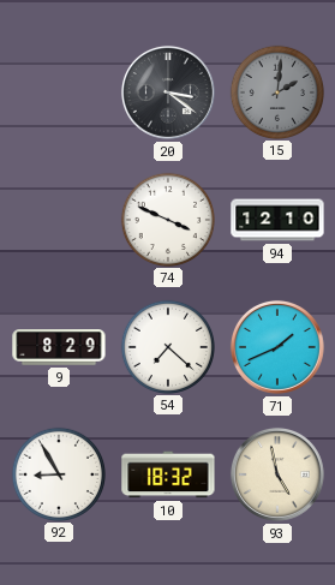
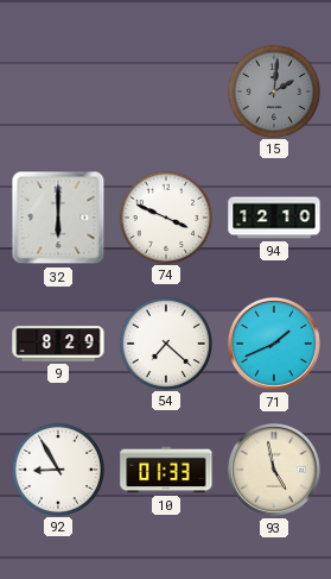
20: 3:21 -> none (168, 92)
32: none -> 6:00 (58, 218)
10: 18:32 -> 01:33 (166, 470)
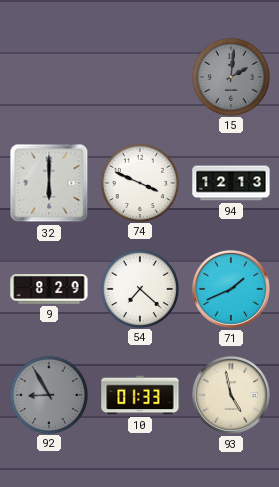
94: 12:10 -> 12:13 (231, 183)
92 dial: white -> grey (48, 394)
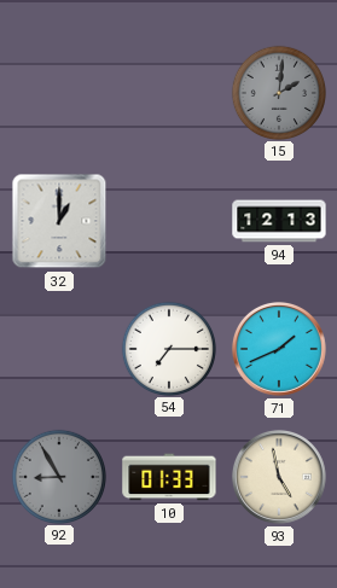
32: 6:00 -> 1:00 (59, 221)
74: 3:49 -> none (139, 182)
9: 8:29 -> none (49, 289)
54: 7:22 -> 7:15 (168, 348)
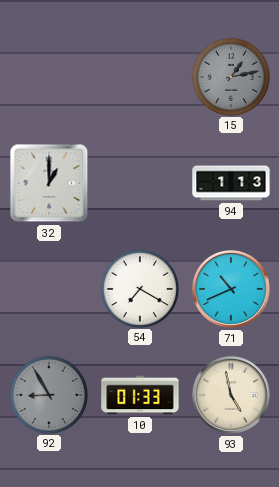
15: 2:01 -> 1:13 (230, 76)
94: 12:13 -> 1:13 (231, 183)
54: 7:15 -> 7:20 (139, 288)
71: 1:41 -> 10:41 (231, 289)
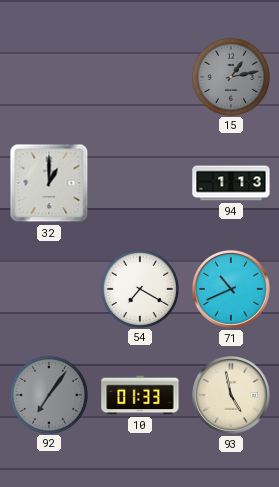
92: 8:55 -> 7:06 (48, 394)
